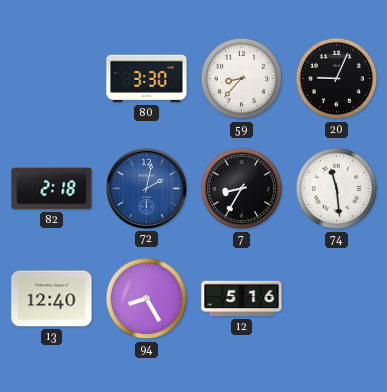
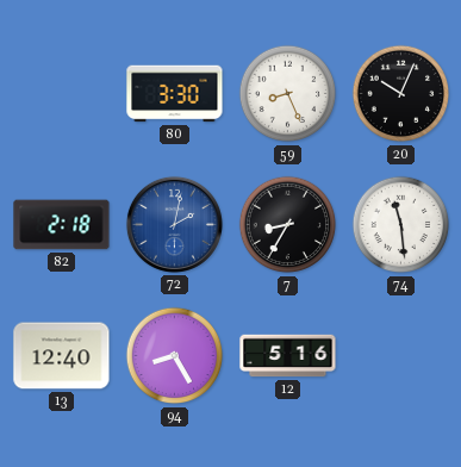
59: 8:37 -> 8:26 (288, 94)
20: 9:04 -> 10:04 (401, 94)
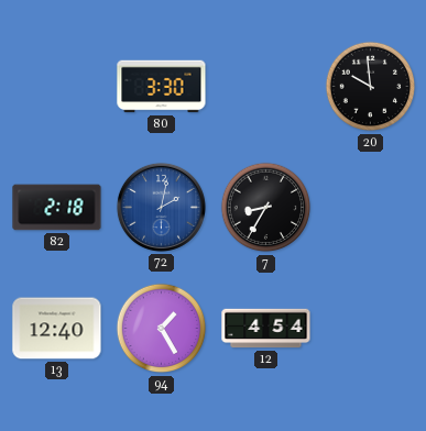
59: 8:26 -> none (288, 94)
20: 10:04 -> 9:59 (371, 87)
74: 11:29 -> none (401, 225)
94: 8:25 -> 1:25 (162, 329)
12: 5:16 -> 4:54 (266, 329)
